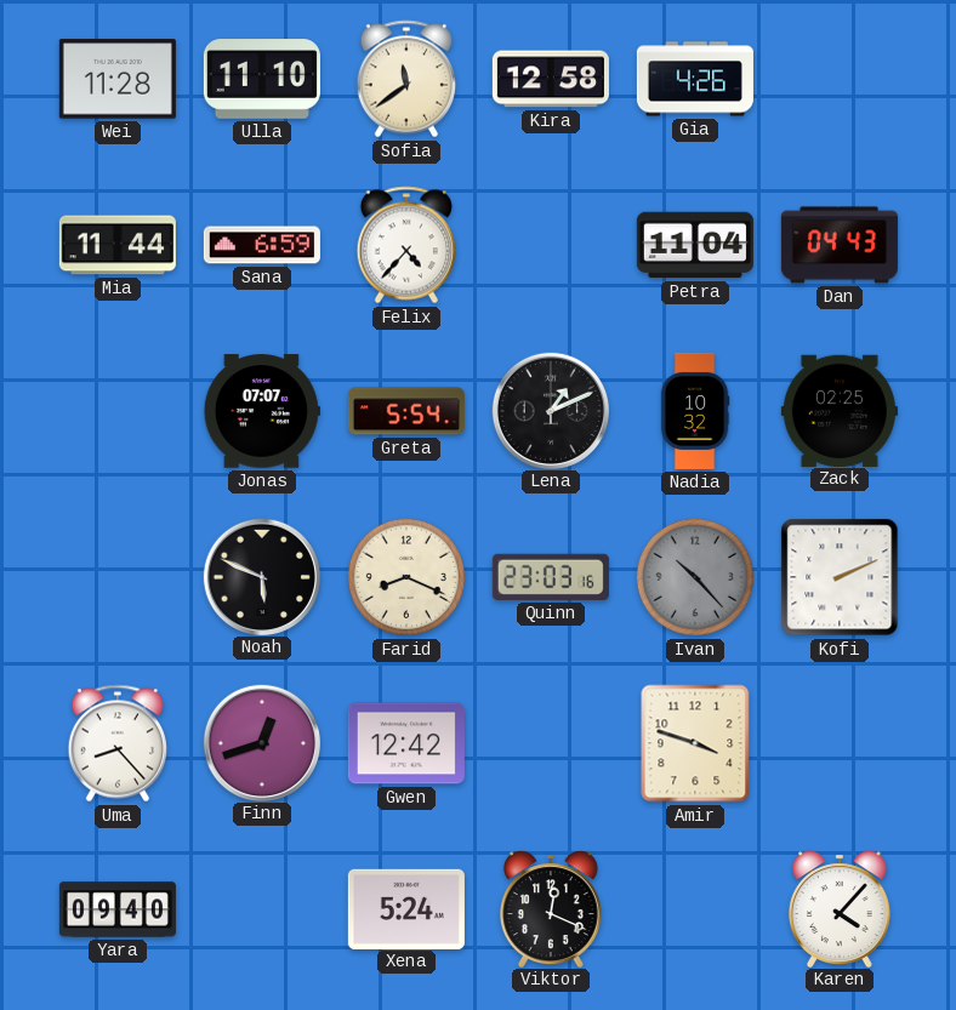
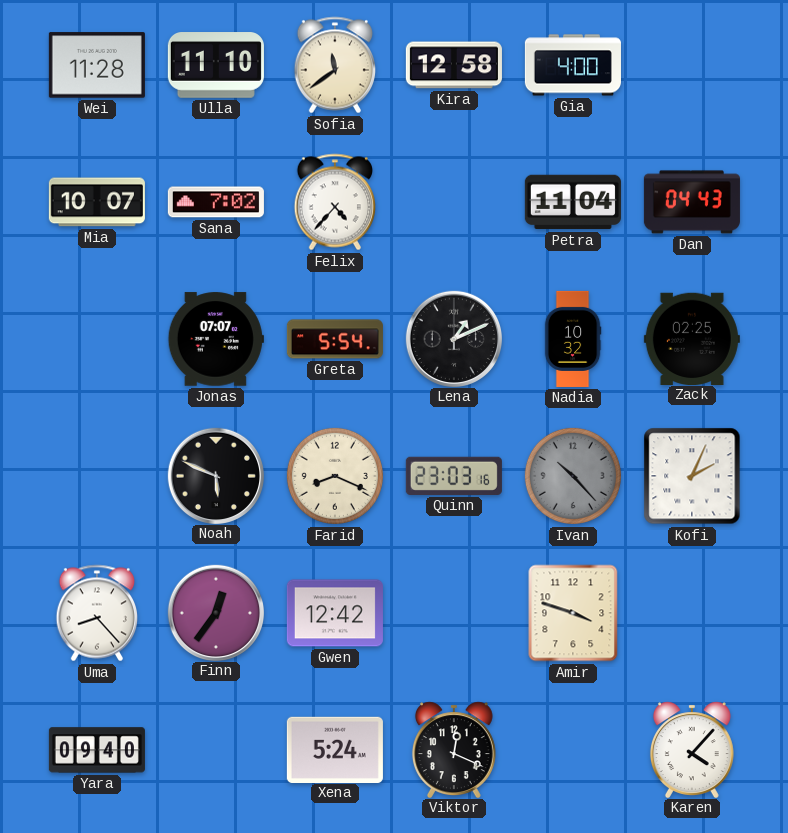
Gia: 4:26 -> 4:00 (573, 65)
Mia: 11:44 -> 10:07 (97, 202)
Sana: 6:59 -> 7:02 (216, 202)
Kofi: 2:11 -> 2:04 (692, 476)
Finn: 12:42 -> 12:36 (215, 612)
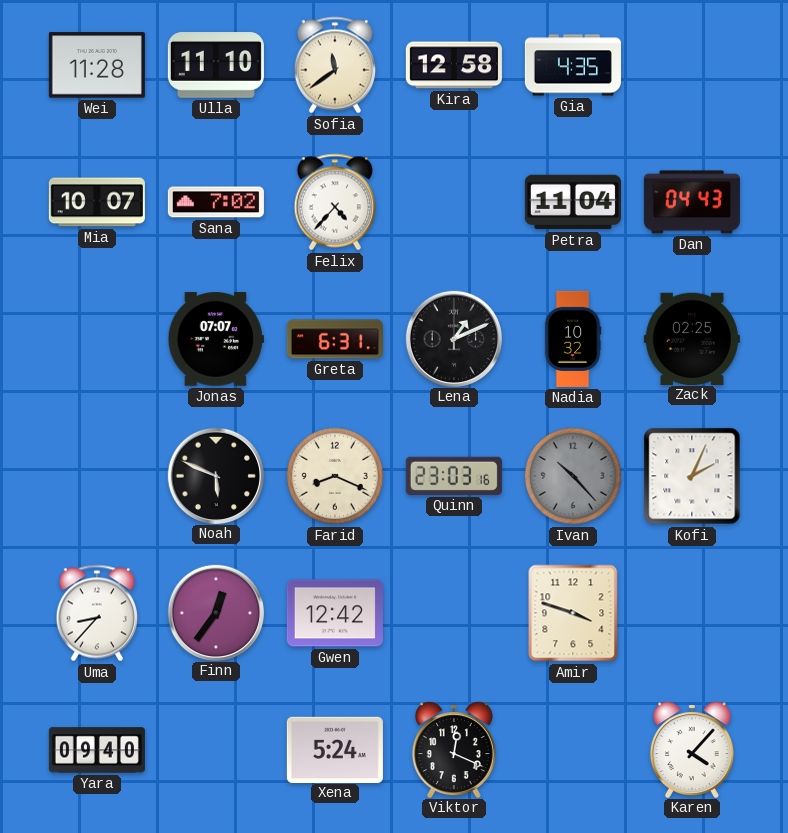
Gia: 4:00 -> 4:35 (573, 65)
Greta: 5:54 -> 6:31 (335, 339)
Uma: 8:23 -> 8:37 (96, 613)
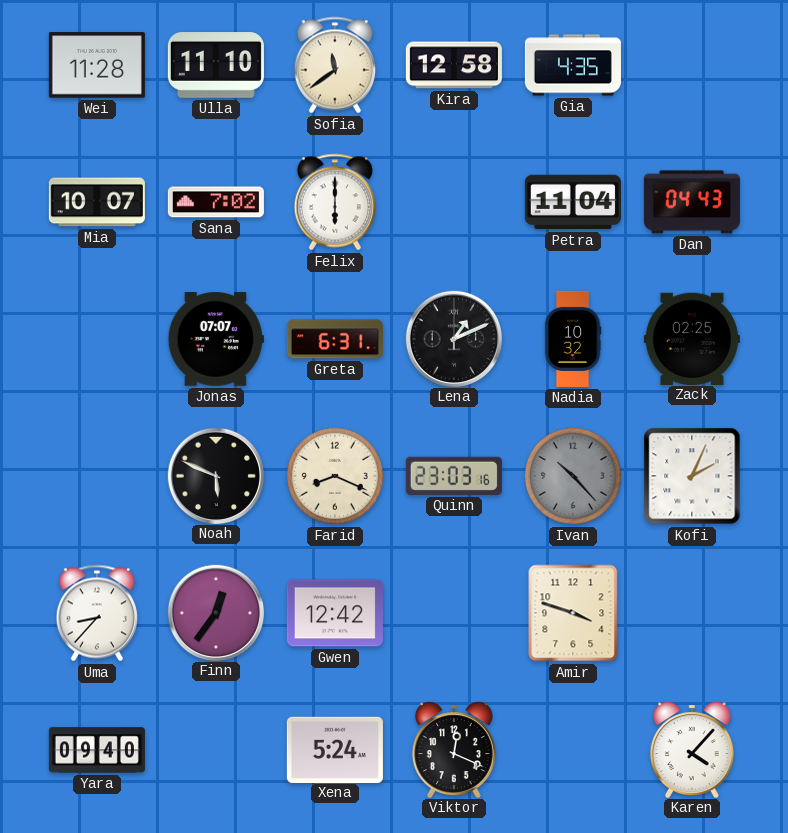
Felix: 4:37 -> 6:00 (334, 202)
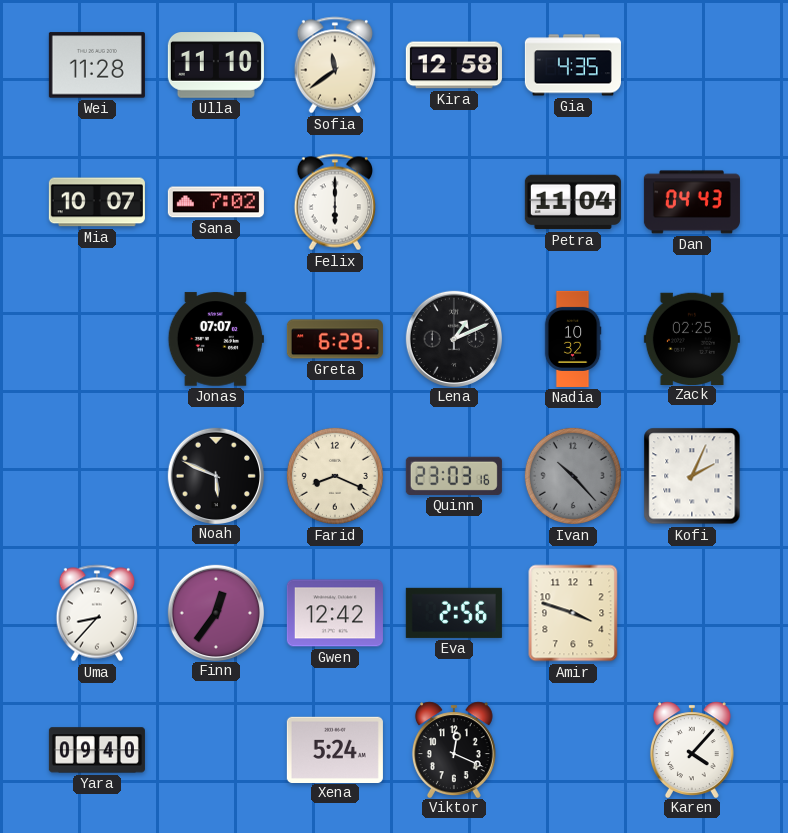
Greta: 6:31 -> 6:29 (335, 339)
Eva: none -> 2:56 (454, 613)
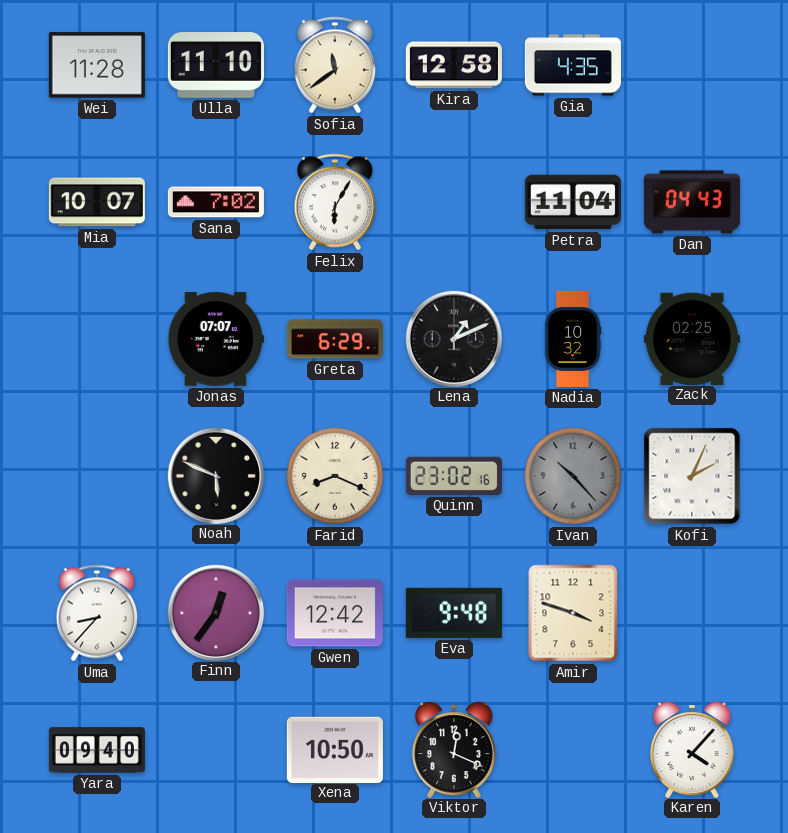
Felix: 6:00 -> 6:05 (334, 202)
Quinn: 23:03 -> 23:02 (454, 476)
Eva: 2:56 -> 9:48 (454, 613)
Xena: 5:24 -> 10:50 (335, 749)
